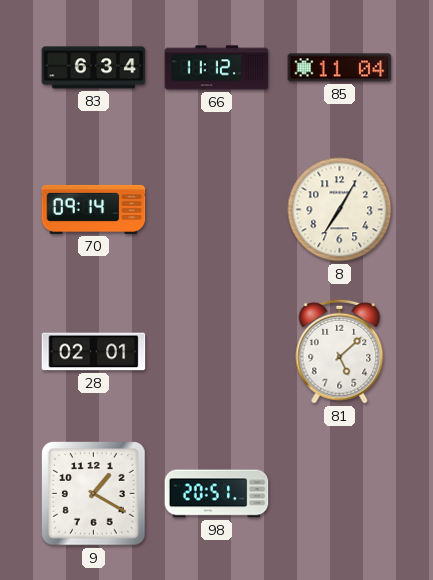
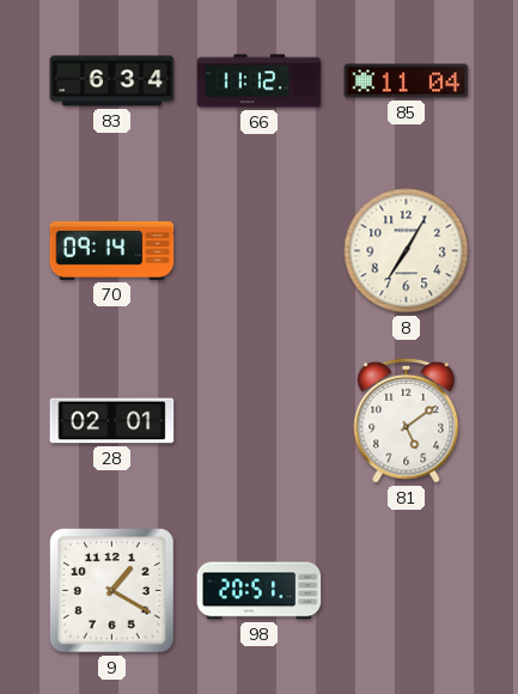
81: 5:08 -> 5:09 (407, 420)
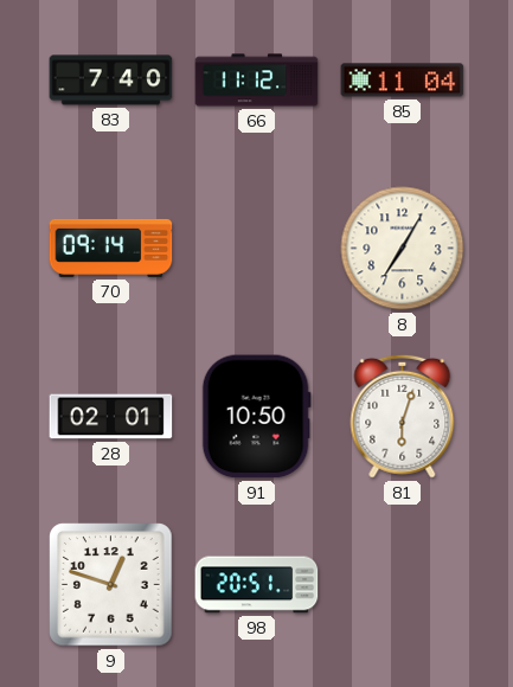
83: 6:34 -> 7:40 (111, 81)
91: none -> 10:50 (256, 417)
81: 5:09 -> 6:03 (403, 416)
9: 1:20 -> 12:48 (111, 585)
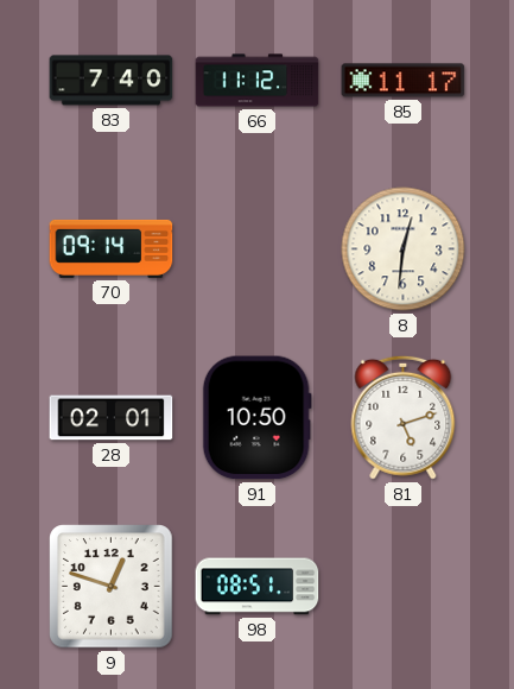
85: 11:04 -> 11:17 (404, 81)
8: 7:05 -> 12:31 (404, 249)
81: 6:03 -> 5:12 (404, 417)
98: 20:51 -> 08:51 (258, 587)
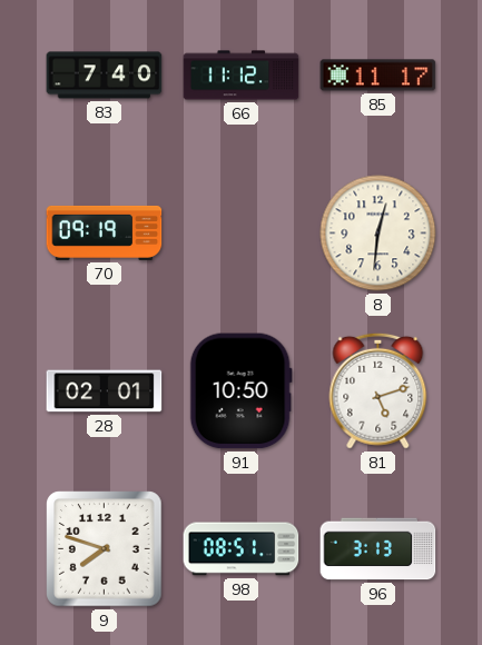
70: 09:14 -> 09:19 (105, 232)
9: 12:48 -> 7:48 (105, 549)
96: none -> 3:13 (378, 549)
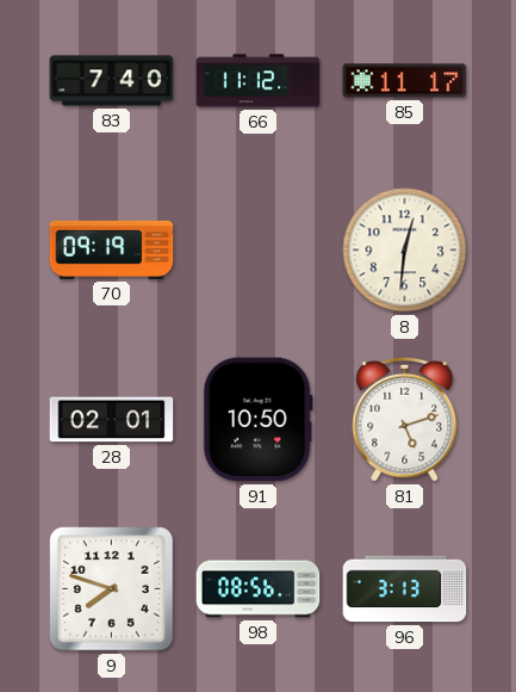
98: 08:51 -> 08:56 (259, 589)
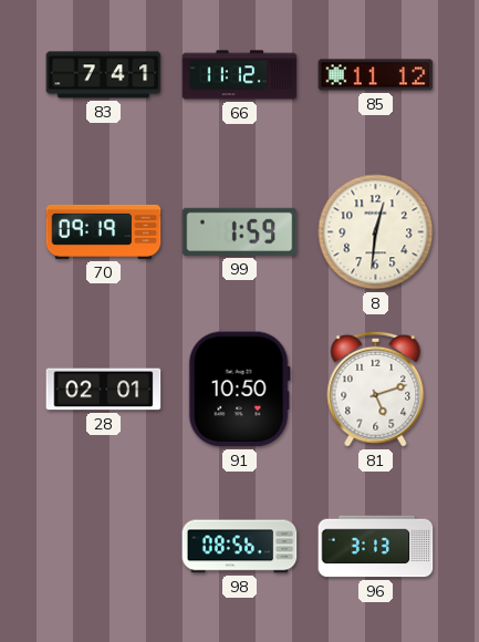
83: 7:40 -> 7:41 (104, 75)
85: 11:17 -> 11:12 (376, 75)
99: none -> 1:59 (240, 231)
9: 7:48 -> none (112, 589)
